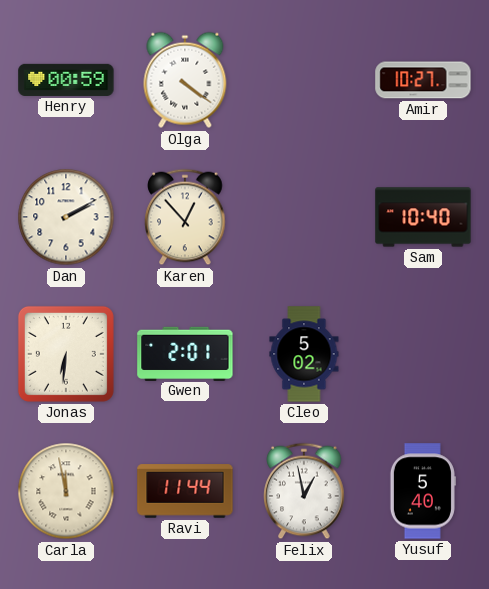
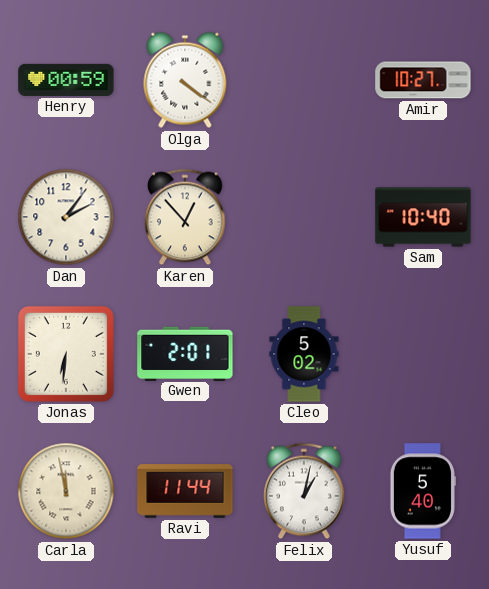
Dan: 2:10 -> 2:06 (66, 217)
Felix: 12:58 -> 1:02 (304, 491)
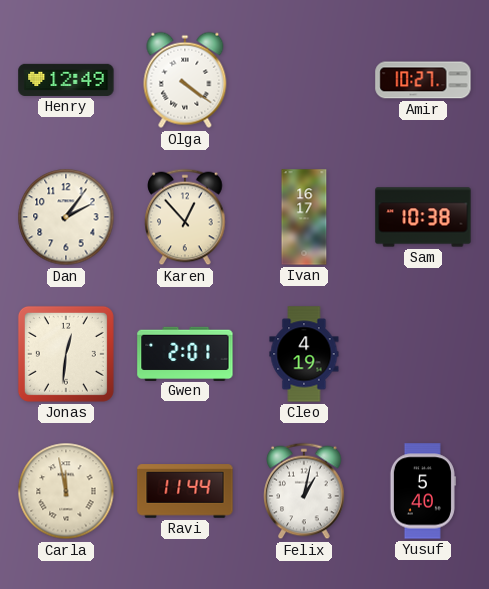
Henry: 00:59 -> 12:49 (66, 80)
Ivan: none -> 16:17 (304, 217)
Sam: 10:40 -> 10:38 (423, 217)
Jonas: 6:31 -> 12:31 (66, 354)
Cleo: 5:02 -> 4:19 (304, 354)
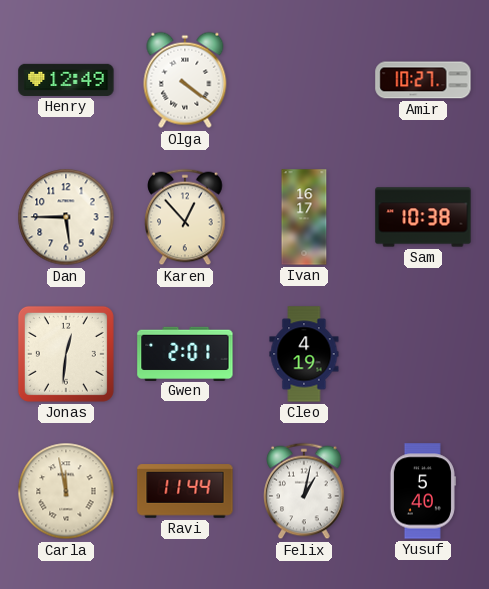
Dan: 2:06 -> 5:45 (66, 217)
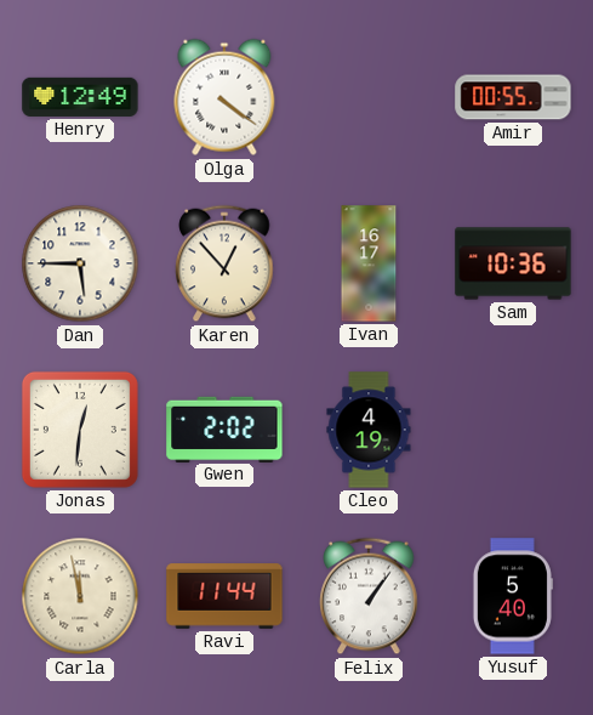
Amir: 10:27 -> 00:55 (513, 97)
Sam: 10:38 -> 10:36 (513, 263)
Gwen: 2:01 -> 2:02 (224, 429)
Felix: 1:02 -> 1:06 (369, 596)
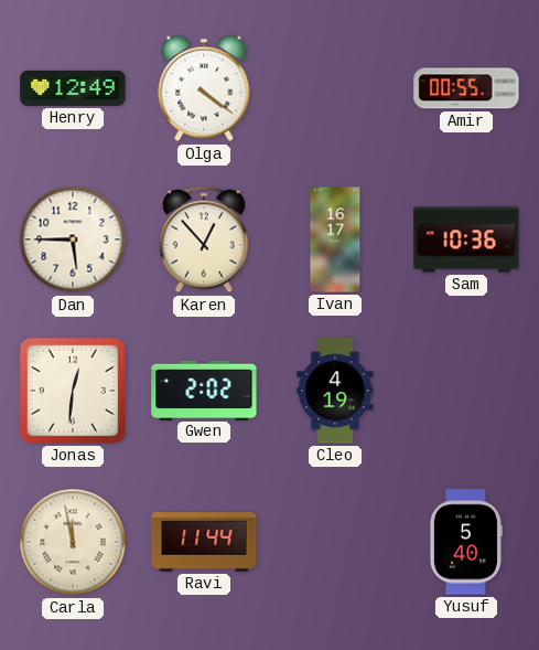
Felix: 1:06 -> none (369, 596)
